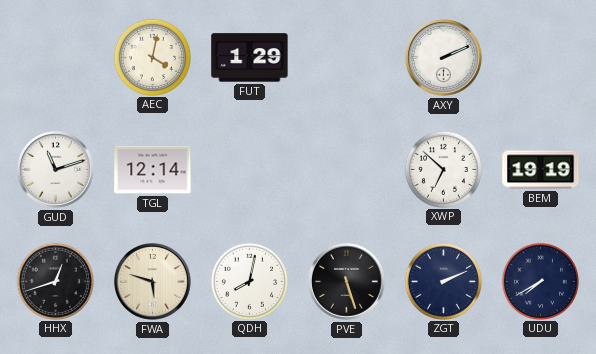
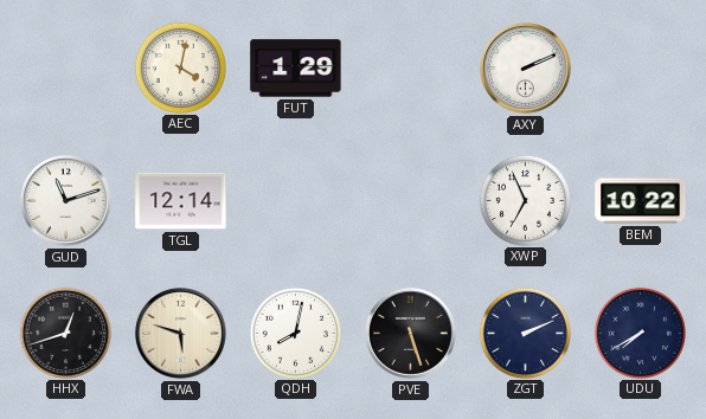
XWP: 6:52 -> 6:56 (525, 200)
BEM: 19:19 -> 10:22 (641, 201)
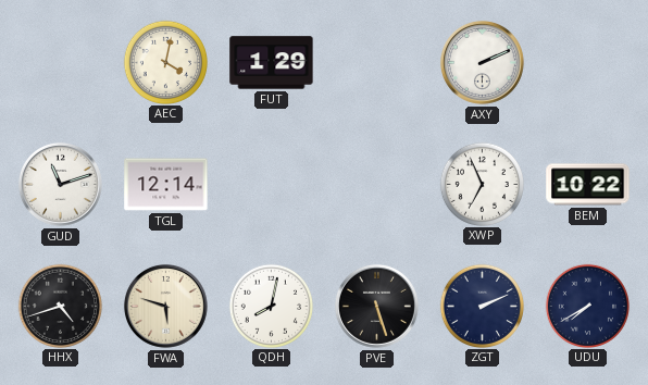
HHX: 12:42 -> 4:42 (60, 306)
